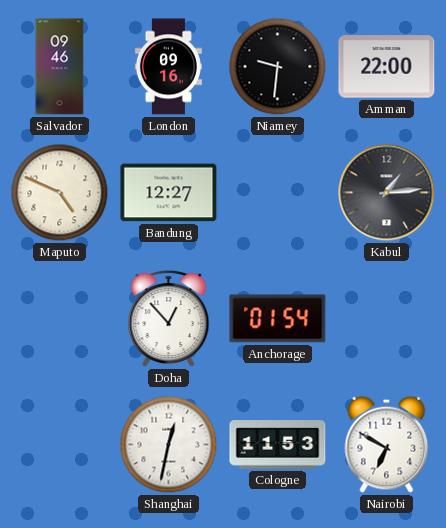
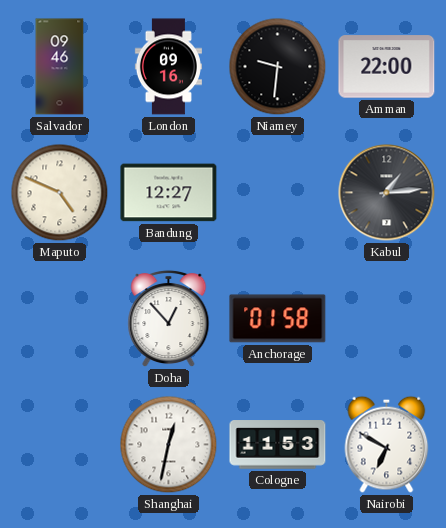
Anchorage: 01:54 -> 01:58 (278, 319)
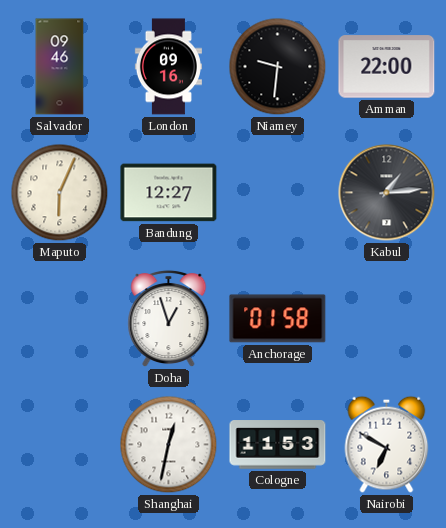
Maputo: 4:49 -> 6:04 (60, 193)
Doha: 12:53 -> 12:57 (169, 319)
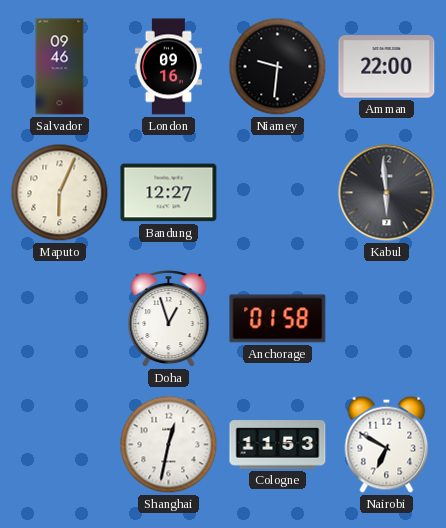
Kabul: 1:14 -> 5:59 (387, 193)
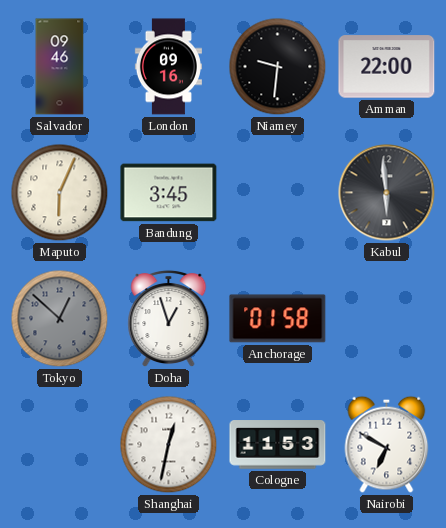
Bandung: 12:27 -> 3:45 (169, 193)
Tokyo: none -> 12:52 (60, 319)
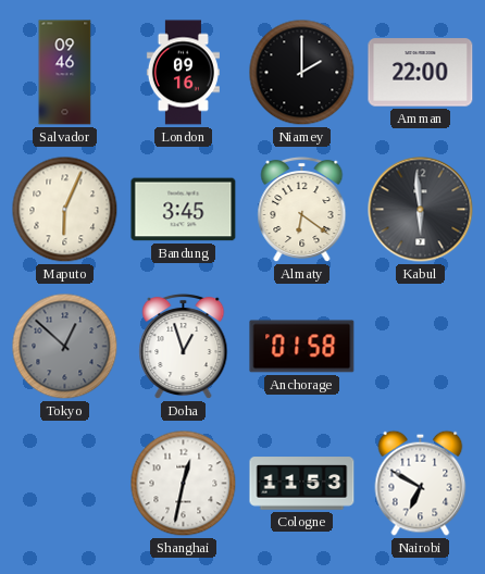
Niamey: 9:31 -> 2:00 (302, 73)
Almaty: none -> 6:21 (302, 210)
